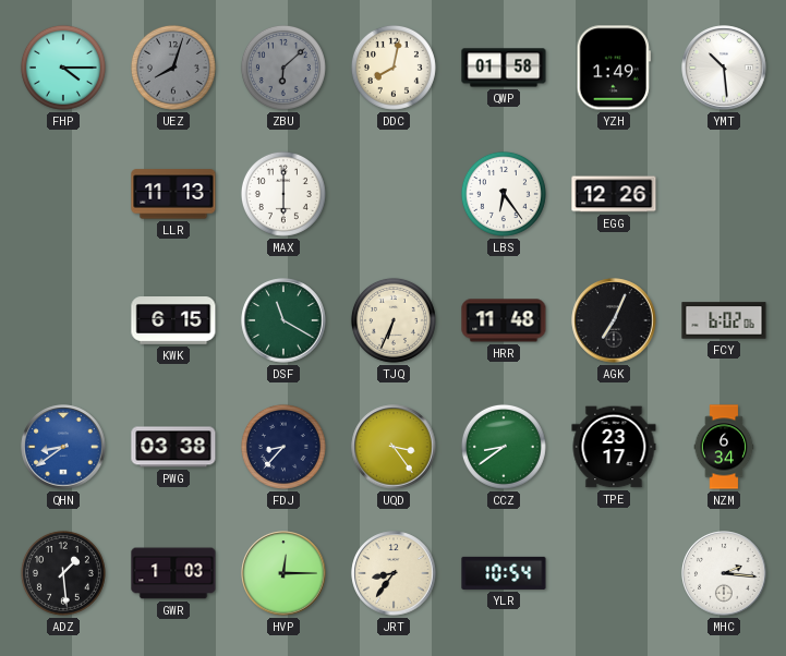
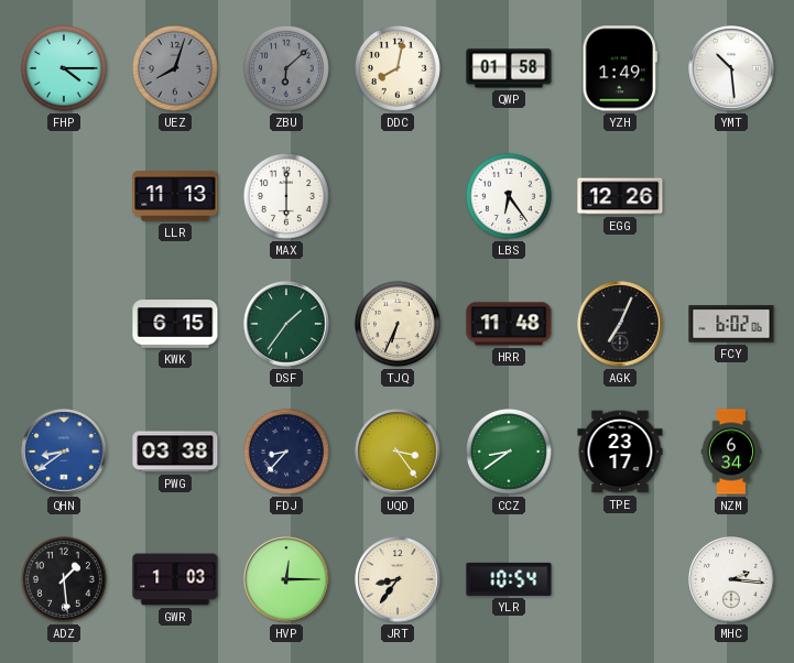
DSF: 11:20 -> 1:36 (286, 324)
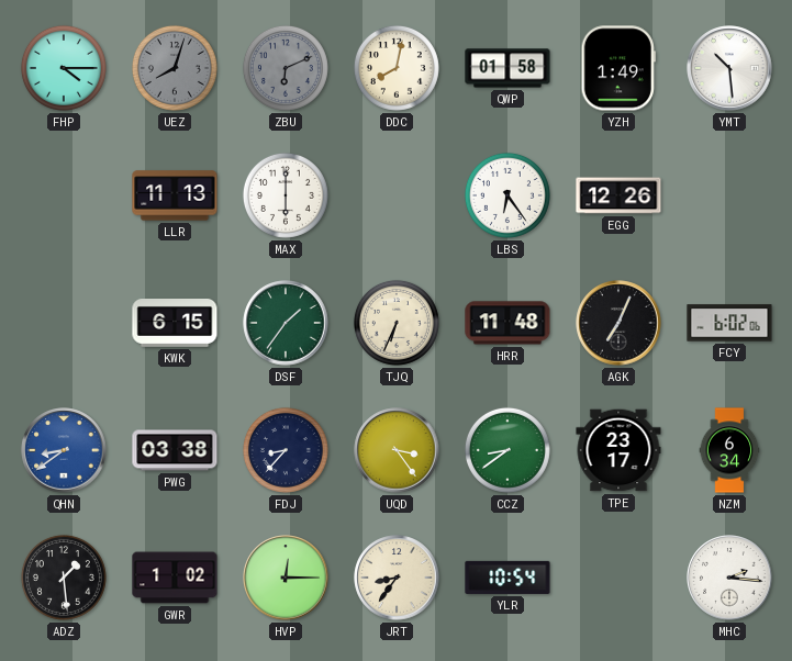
ZBU: 6:08 -> 6:11 (286, 68)
GWR: 1:03 -> 1:02 (175, 578)
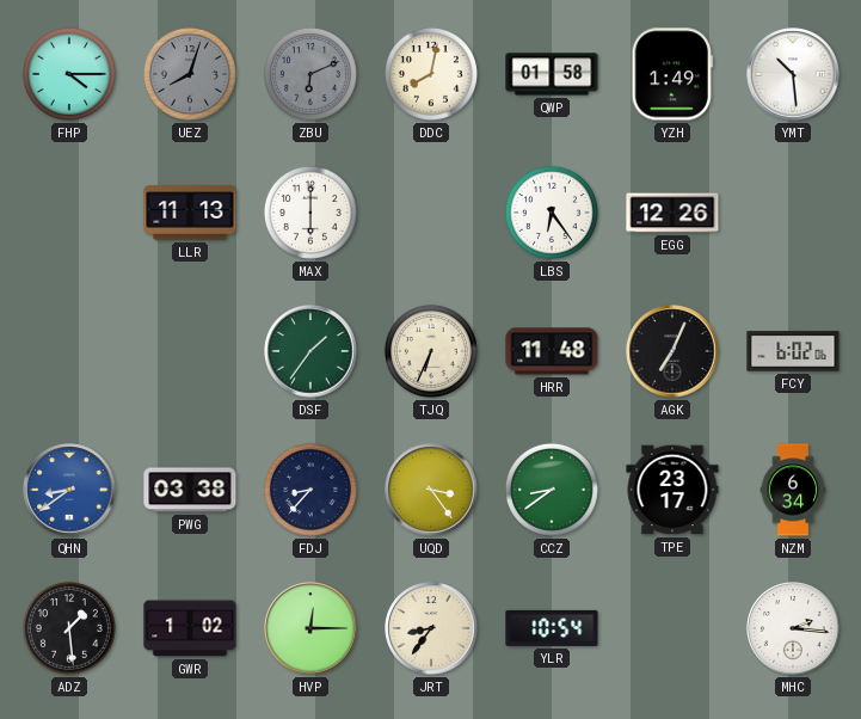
KWK: 6:15 -> none (175, 324)
